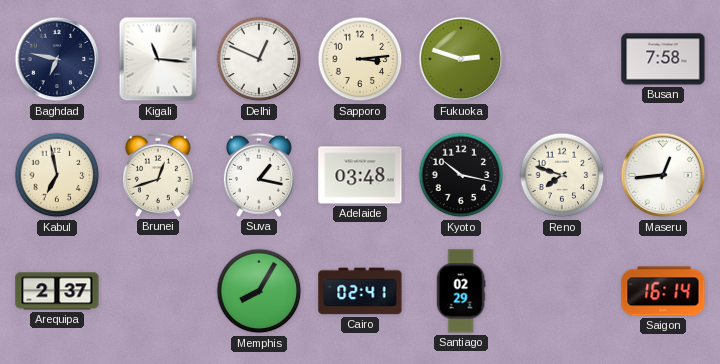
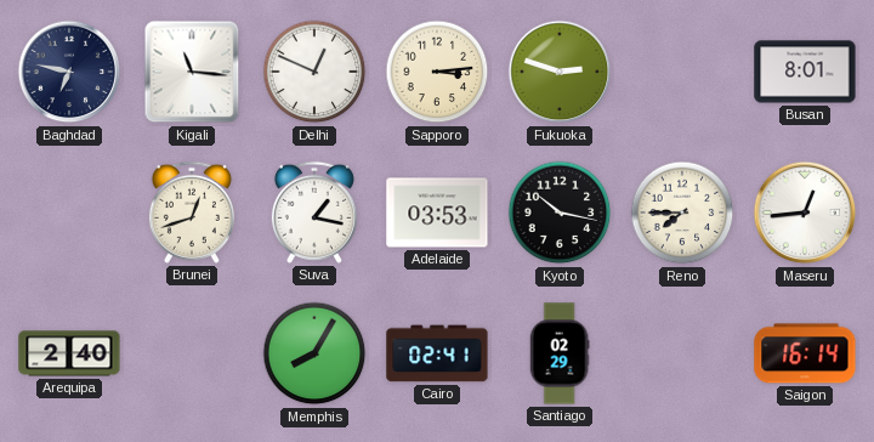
Busan: 7:58 -> 8:01 (805, 72)
Kabul: 6:58 -> none (57, 175)
Adelaide: 03:48 -> 03:53 (437, 212)
Reno: 7:48 -> 7:45 (682, 212)
Arequipa: 2:37 -> 2:40 (69, 353)
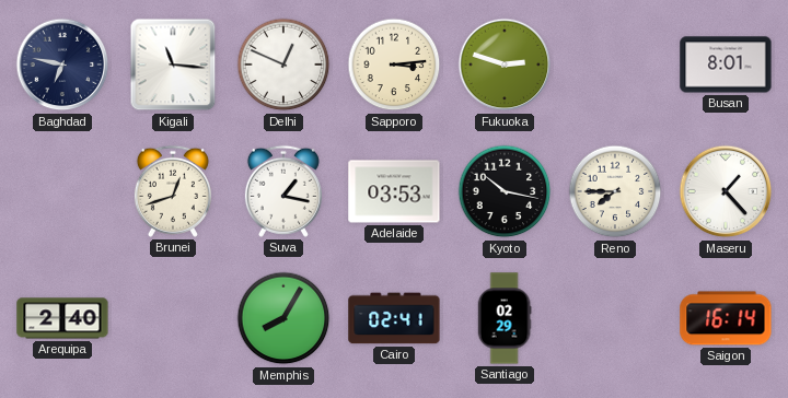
Maseru: 12:44 -> 1:23 (726, 191)
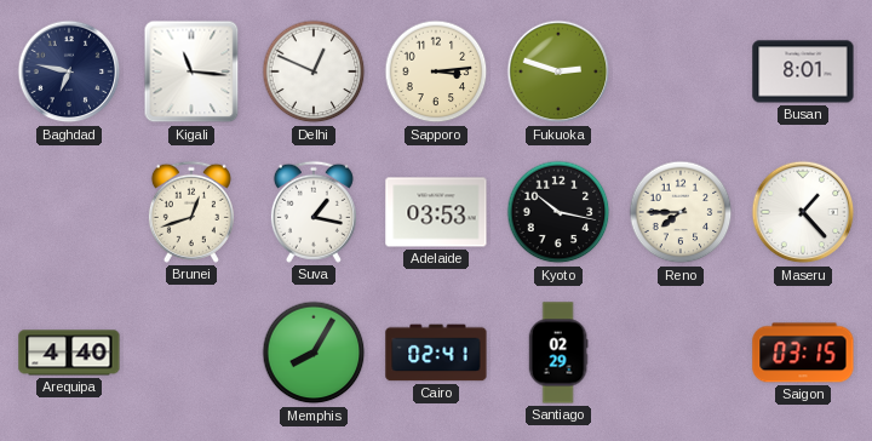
Arequipa: 2:40 -> 4:40 (69, 353)
Saigon: 16:14 -> 03:15 (803, 353)
